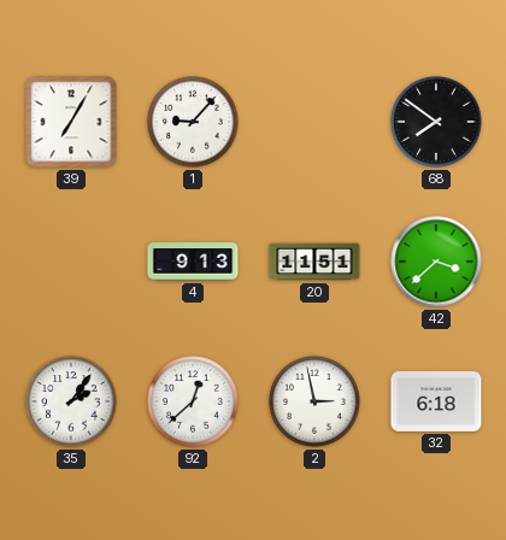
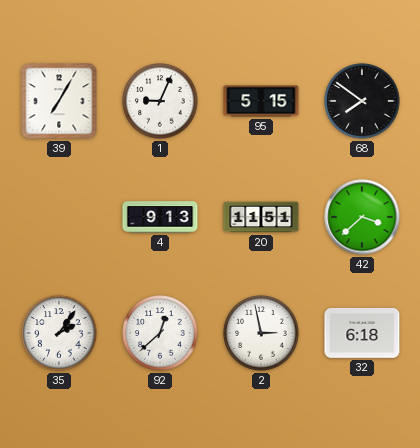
1: 9:07 -> 9:04 (160, 101)
95: none -> 5:15 (261, 101)
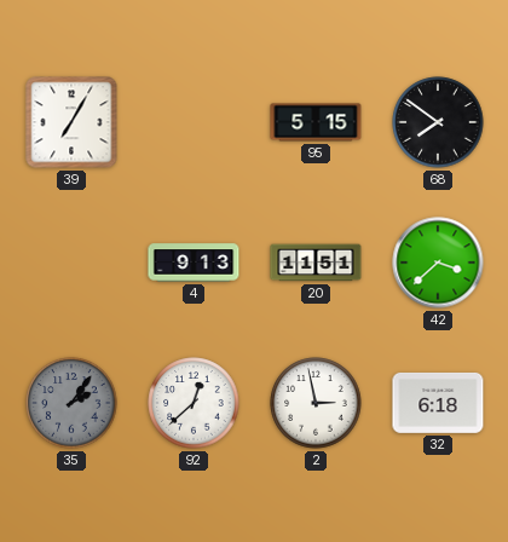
1: 9:04 -> none (160, 101)
35 dial: white -> grey (71, 403)
